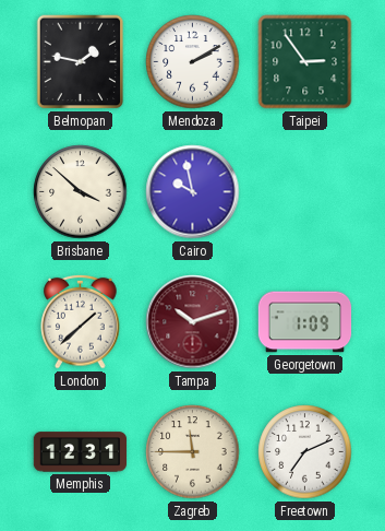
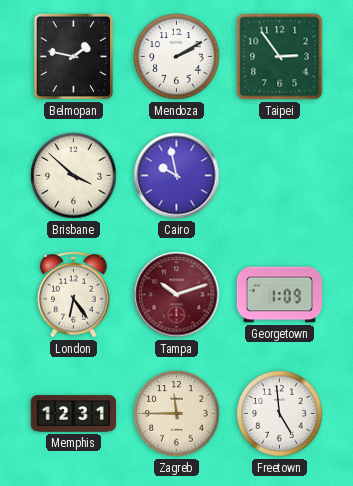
London: 1:38 -> 6:24 (74, 294)
Freetown: 7:11 -> 4:59 (280, 414)
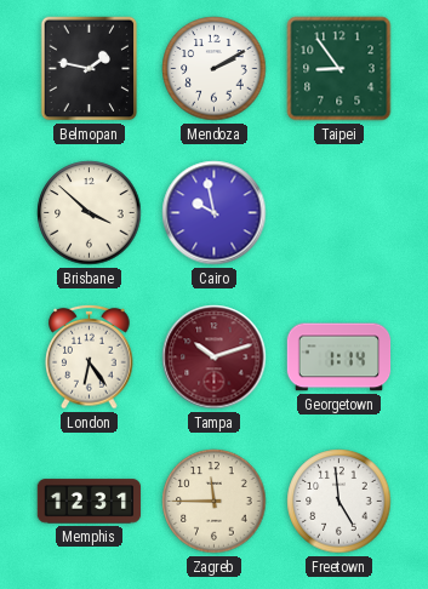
Taipei: 2:54 -> 8:54 (339, 69)
Georgetown: 1:09 -> 1:14 (339, 358)
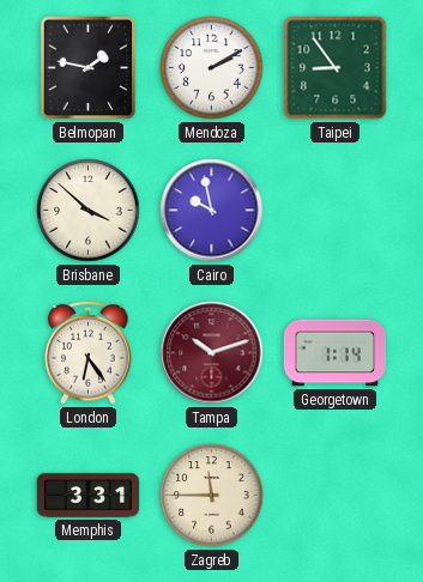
Memphis: 12:31 -> 3:31 (89, 496)
Freetown: 4:59 -> none (339, 502)
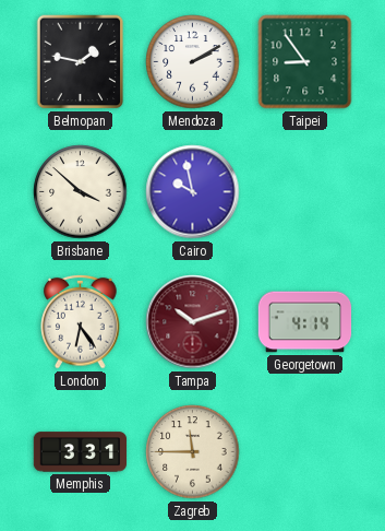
Georgetown: 1:14 -> 4:14 (305, 322)
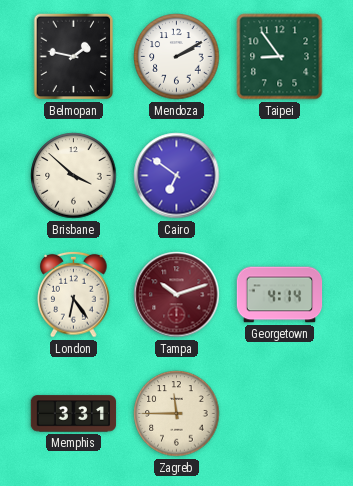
Cairo: 9:58 -> 6:51 (177, 176)
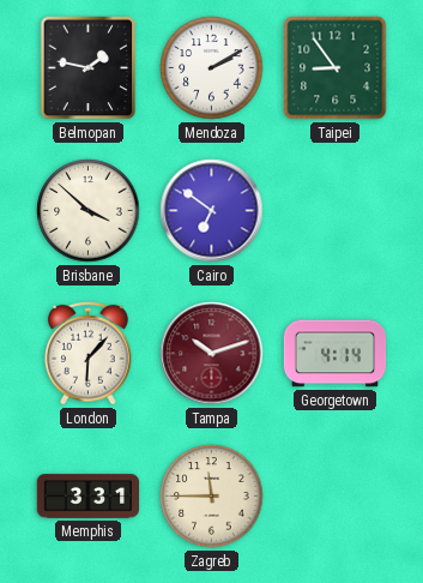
London: 6:24 -> 6:07 (89, 353)
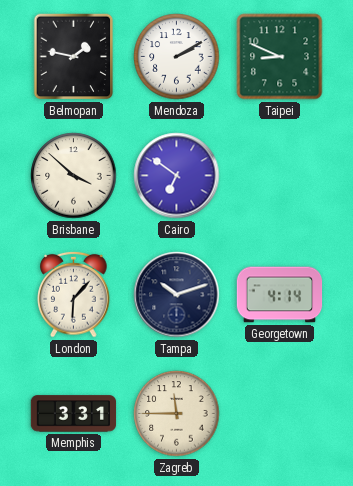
Taipei: 8:54 -> 8:49 (280, 57)
Tampa dial: burgundy -> navy (177, 295)
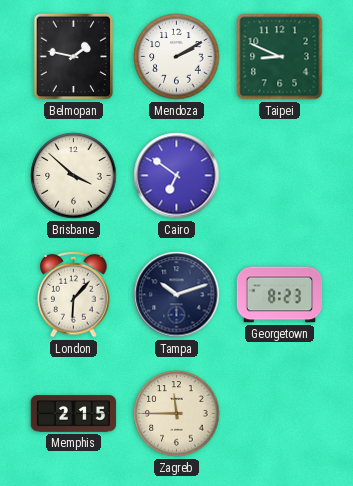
Georgetown: 4:14 -> 8:23 (280, 295)
Memphis: 3:31 -> 2:15 (74, 414)
